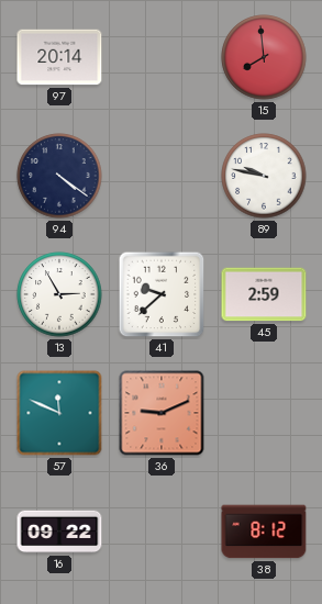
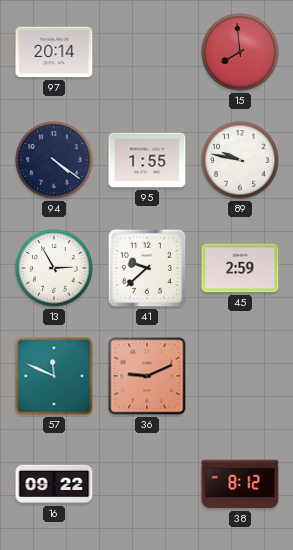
95: none -> 1:55 (147, 160)
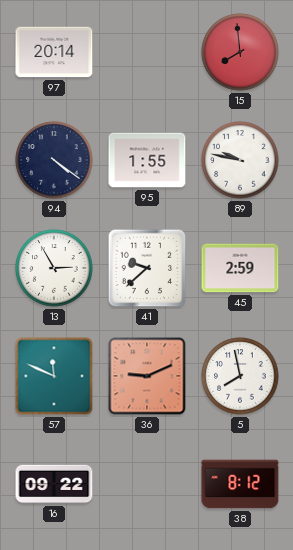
5: none -> 7:58 (240, 376)
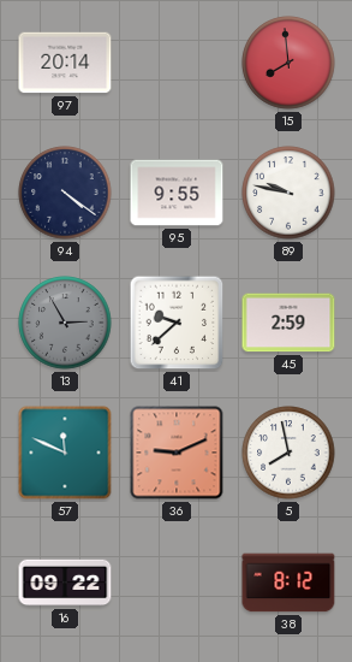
95: 1:55 -> 9:55 (177, 193)
13 dial: white -> grey (65, 323)
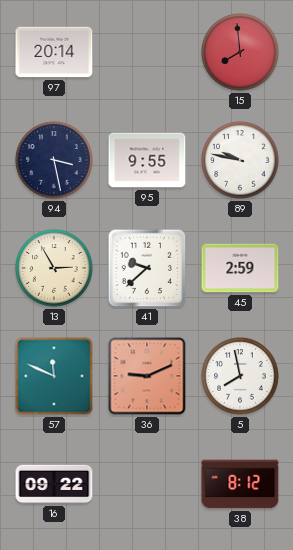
94: 4:21 -> 3:28 (54, 160)
13 dial: grey -> cream (54, 268)
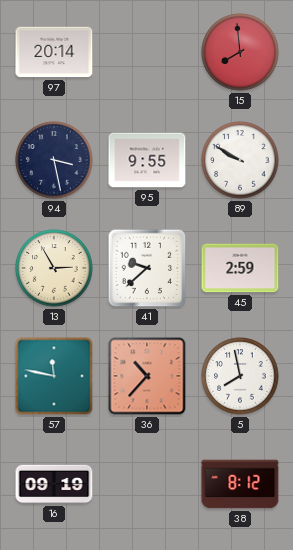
89: 9:47 -> 9:50 (240, 160)
57: 11:49 -> 11:47 (54, 376)
36: 9:11 -> 10:37 (147, 376)
16: 09:22 -> 09:19 (54, 484)
